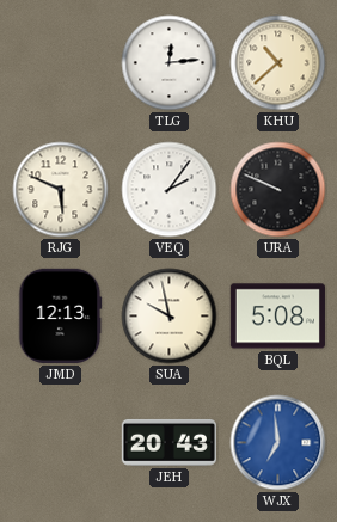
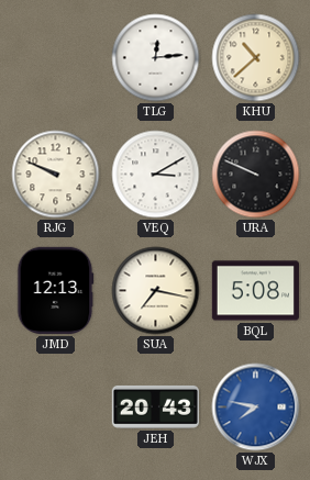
RJG: 5:49 -> 9:49 (56, 175)
VEQ: 2:06 -> 3:10 (156, 175)
SUA: 9:58 -> 7:17 (156, 291)
WJX: 6:59 -> 7:47 (256, 408)
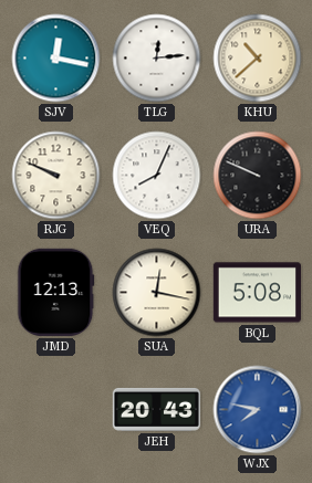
SJV: none -> 12:17 (56, 59)
VEQ: 3:10 -> 8:04 (157, 176)
SUA: 7:17 -> 12:17 (157, 293)
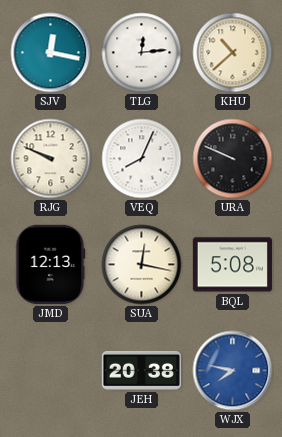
JEH: 20:43 -> 20:38 (141, 370)
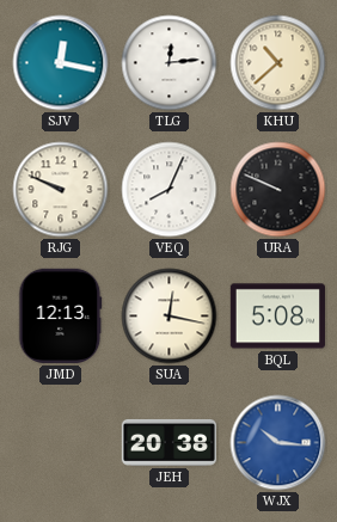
WJX: 7:47 -> 10:16 (278, 443)
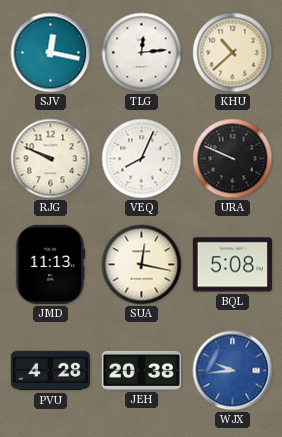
JMD: 12:13 -> 11:13 (51, 264)
PVU: none -> 4:28 (50, 371)
WJX: 10:16 -> 9:44 (233, 371)
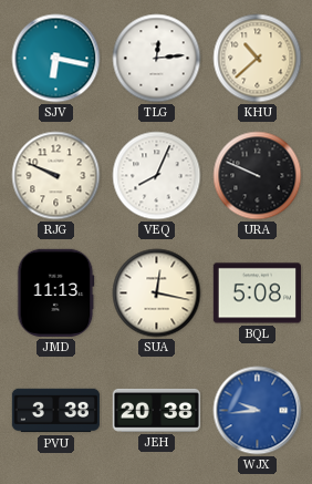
SJV: 12:17 -> 6:17 (56, 59)
PVU: 4:28 -> 3:38 (55, 411)
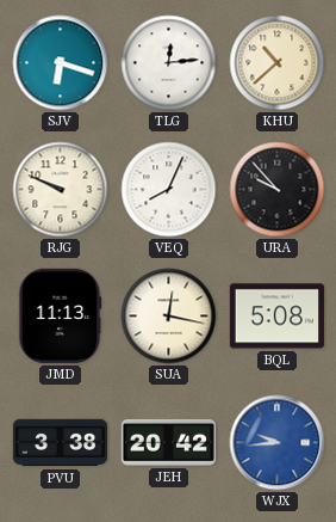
SJV: 6:17 -> 6:18 (61, 63)
URA: 9:49 -> 9:53 (278, 190)
JEH: 20:38 -> 20:42 (168, 442)
